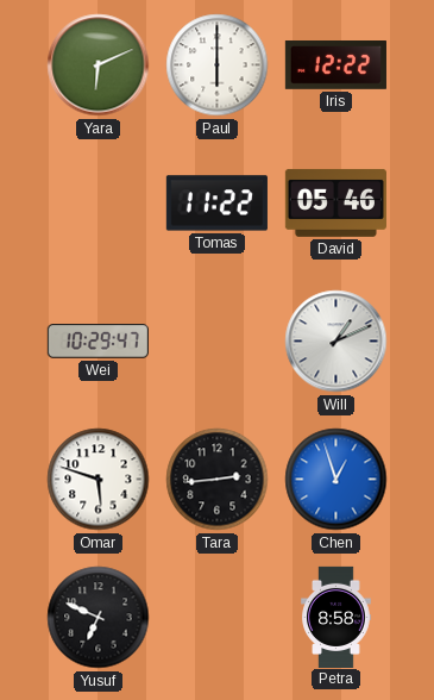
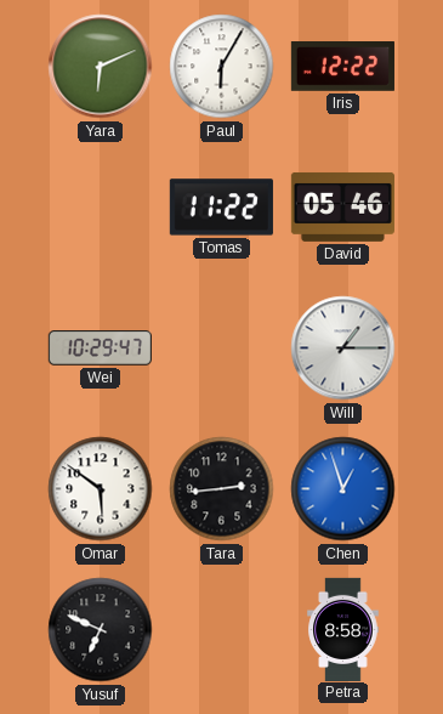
Paul: 6:00 -> 6:05 (222, 67)
Will: 1:11 -> 1:15 (343, 348)
Omar: 5:48 -> 5:51 (101, 489)
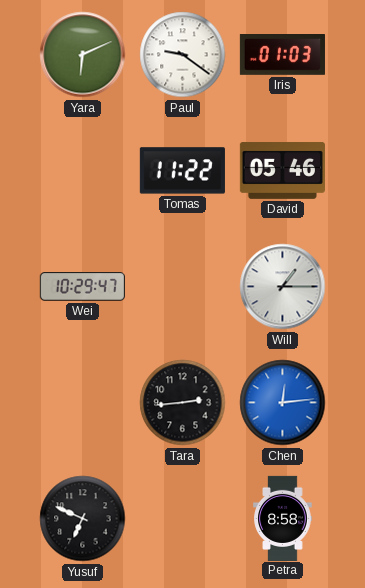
Paul: 6:05 -> 9:21 (183, 55)
Iris: 12:22 -> 01:03 (282, 55)
Omar: 5:51 -> none (101, 489)
Chen: 12:57 -> 12:14 (283, 403)
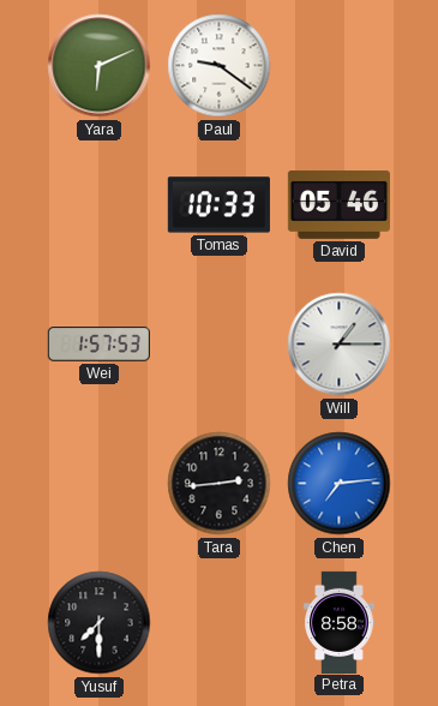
Iris: 01:03 -> none (282, 55)
Tomas: 11:22 -> 10:33 (218, 205)
Wei: 10:29 -> 1:57 (98, 345)
Chen: 12:14 -> 7:14 (340, 484)
Yusuf: 6:49 -> 7:30 (100, 623)
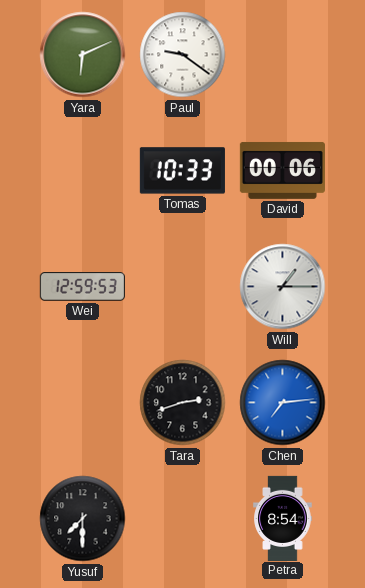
David: 05:46 -> 00:06 (282, 170)
Wei: 1:57 -> 12:59 (82, 287)
Tara: 2:44 -> 2:42 (183, 403)
Petra: 8:58 -> 8:54 (283, 518)
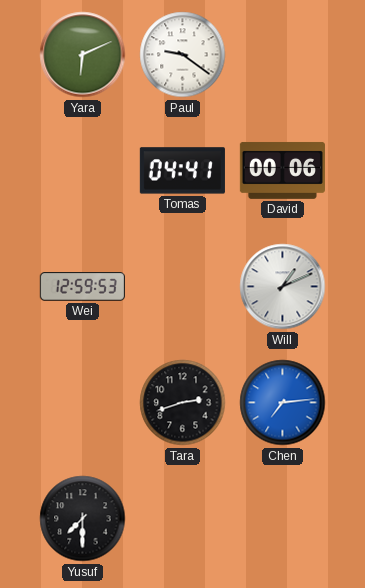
Tomas: 10:33 -> 04:41 (182, 171)
Will: 1:15 -> 1:11 (283, 287)
Petra: 8:54 -> none (283, 518)
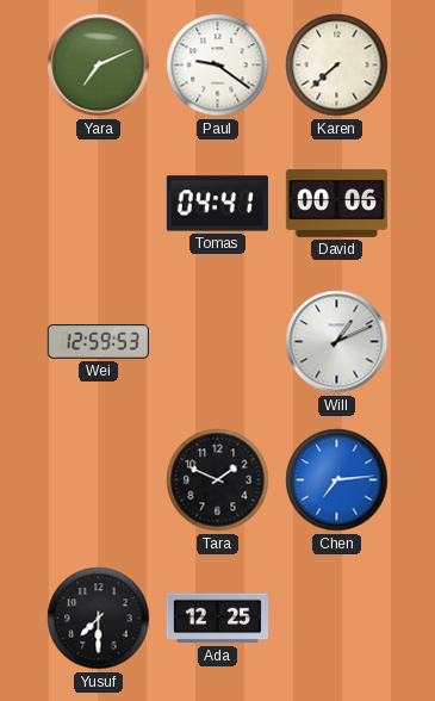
Yara: 6:11 -> 7:11 (99, 66)
Karen: none -> 7:38 (337, 66)
Tara: 2:42 -> 1:49 (218, 480)
Ada: none -> 12:25 (217, 619)
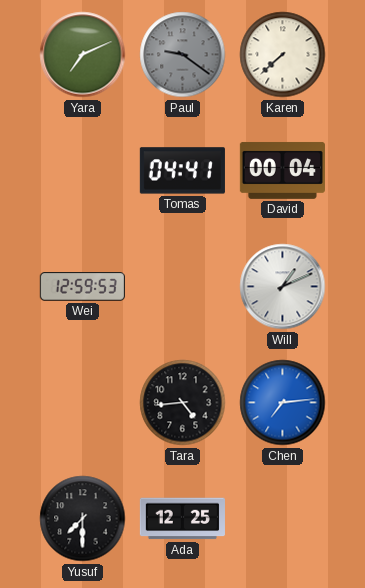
Paul dial: white -> grey (183, 55)
David: 00:06 -> 00:04 (282, 170)
Tara: 1:49 -> 4:44 (183, 403)
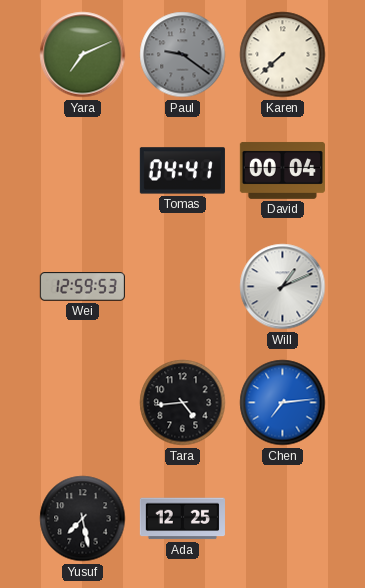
Yusuf: 7:30 -> 7:28 (83, 519)
